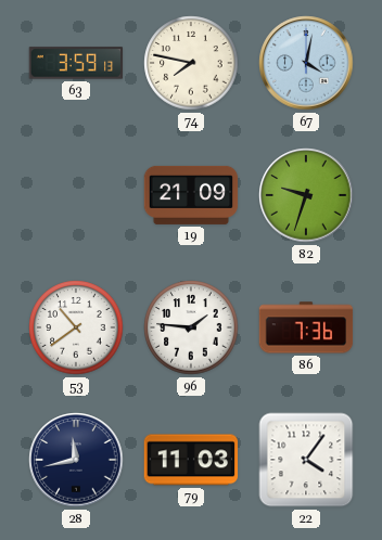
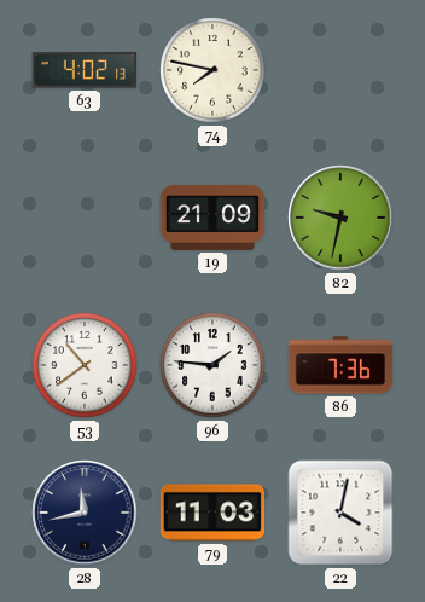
63: 3:59 -> 4:02 (85, 70)
67: 4:02 -> none (306, 63)
82: 9:33 -> 9:32 (340, 218)
22: 4:06 -> 4:02 (340, 513)
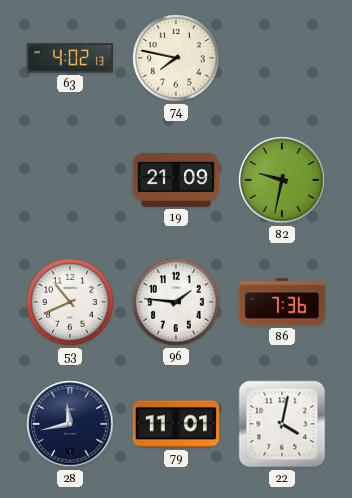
53: 10:39 -> 10:41 (70, 302)
79: 11:03 -> 11:01 (176, 424)
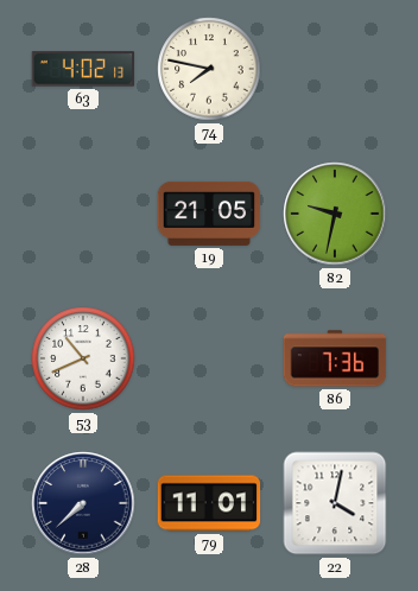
19: 21:09 -> 21:05 (209, 214)
96: 1:46 -> none (176, 302)
28: 11:43 -> 7:38 (83, 503)
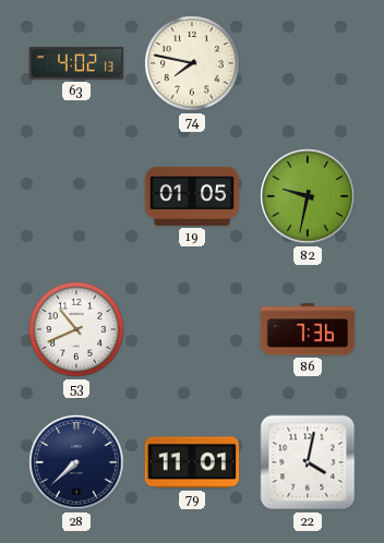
19: 21:05 -> 01:05 (192, 196)
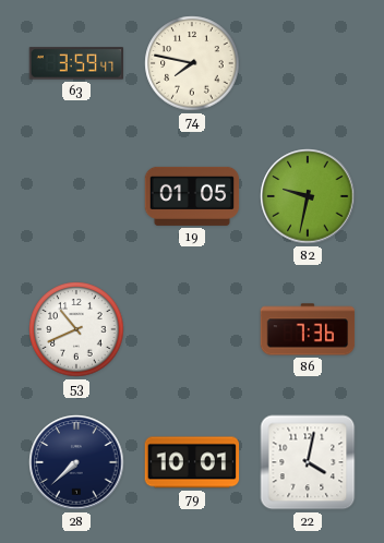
63: 4:02 -> 3:59 (76, 63)
79: 11:01 -> 10:01 (192, 462)
